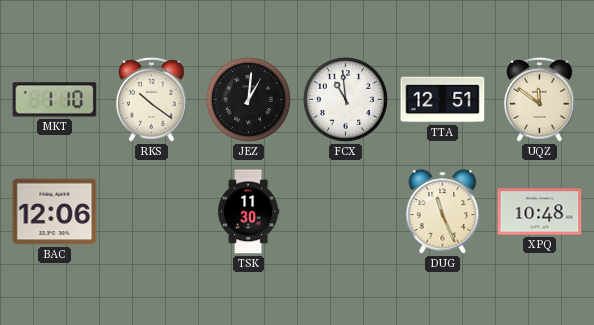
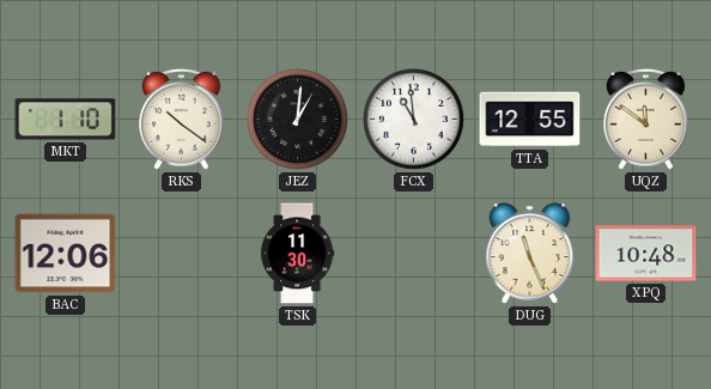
TTA: 12:51 -> 12:55 (530, 120)
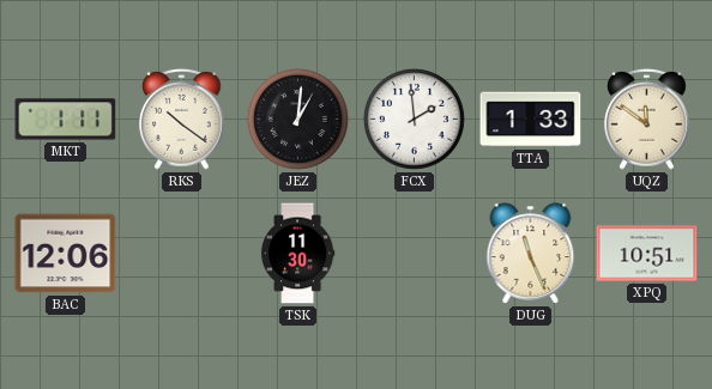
MKT: 1:10 -> 1:11 (66, 120)
FCX: 10:59 -> 1:59 (414, 118)
TTA: 12:55 -> 1:33 (531, 120)
XPQ: 10:48 -> 10:51 (647, 254)
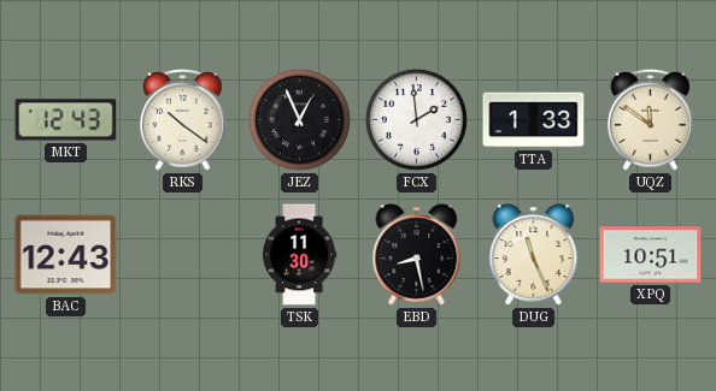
MKT: 1:11 -> 12:43 (66, 120)
JEZ: 1:01 -> 12:56 (299, 119)
BAC: 12:06 -> 12:43 (66, 255)
EBD: none -> 8:28 (417, 255)
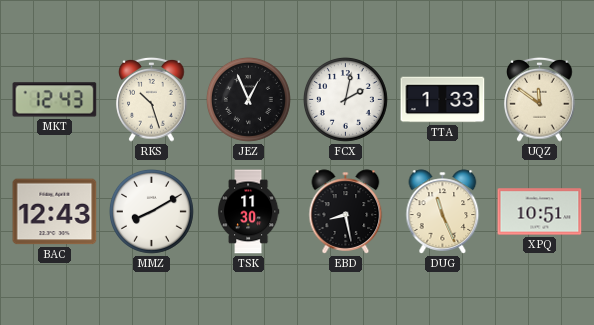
RKS: 10:21 -> 10:27 (152, 100)
FCX: 1:59 -> 2:02 (345, 99)
MMZ: none -> 8:10 (151, 211)
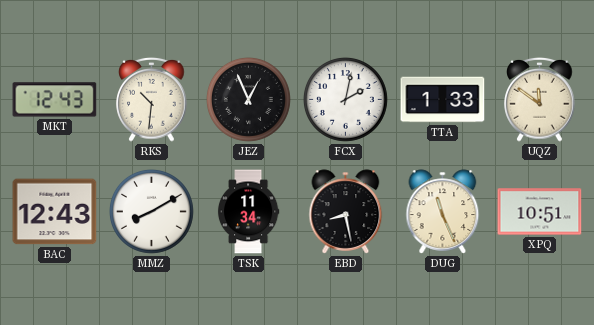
RKS: 10:27 -> 10:31 (152, 100)
TSK: 11:30 -> 11:34 (248, 212)
